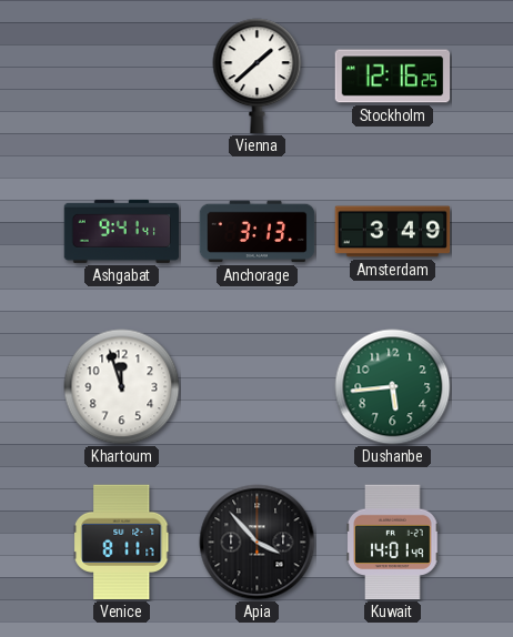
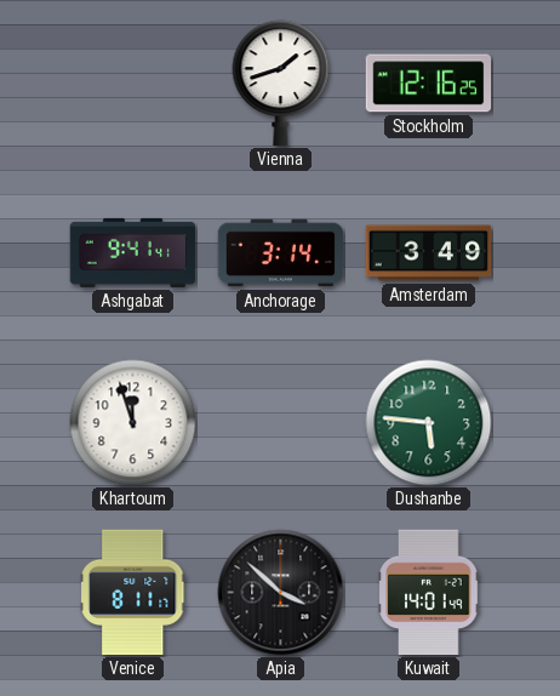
Vienna: 1:38 -> 1:42 (281, 84)
Anchorage: 3:13 -> 3:14 (281, 253)
Dushanbe: 5:44 -> 5:46 (429, 423)
Apia: 3:53 -> 3:52 (281, 593)
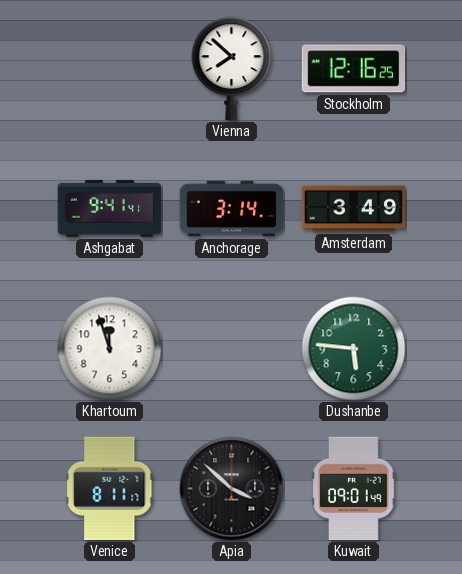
Vienna: 1:42 -> 7:52 (232, 69)
Kuwait: 14:01 -> 09:01 (354, 489)
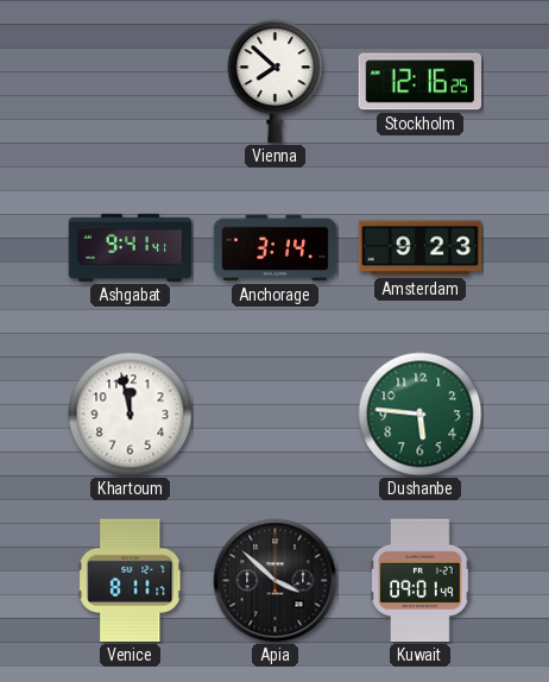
Amsterdam: 3:49 -> 9:23 (421, 248)
Khartoum: 11:57 -> 11:58 (131, 415)
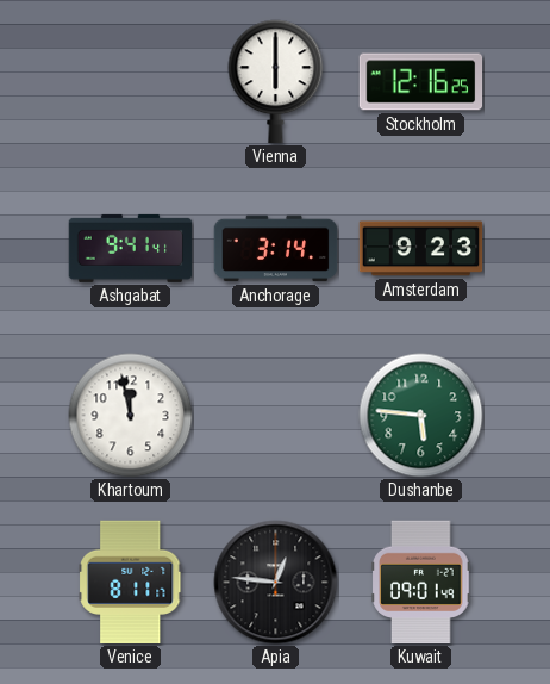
Vienna: 7:52 -> 6:00 (276, 82)
Apia: 3:52 -> 12:46 (276, 583)
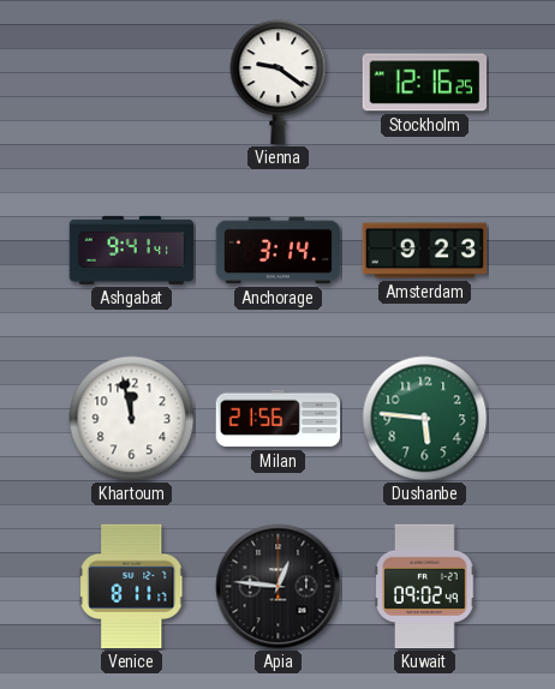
Vienna: 6:00 -> 9:21 (279, 83)
Milan: none -> 21:56 (279, 419)
Kuwait: 09:01 -> 09:02 (425, 587)
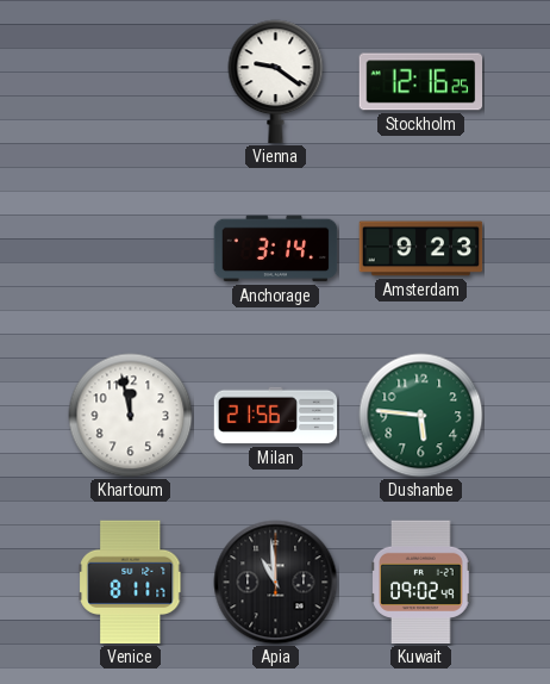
Ashgabat: 9:41 -> none (132, 250)
Apia: 12:46 -> 10:59 (276, 583)
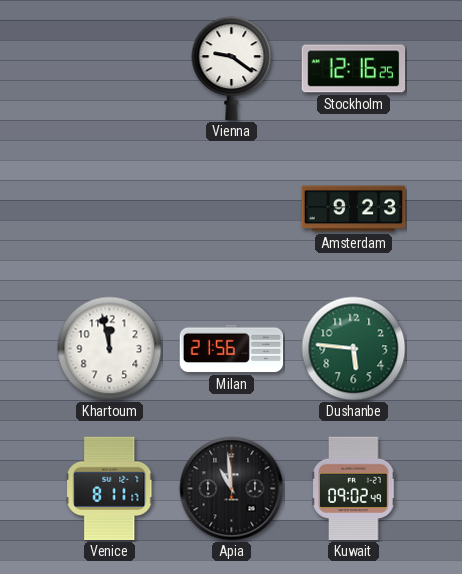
Anchorage: 3:14 -> none (276, 249)
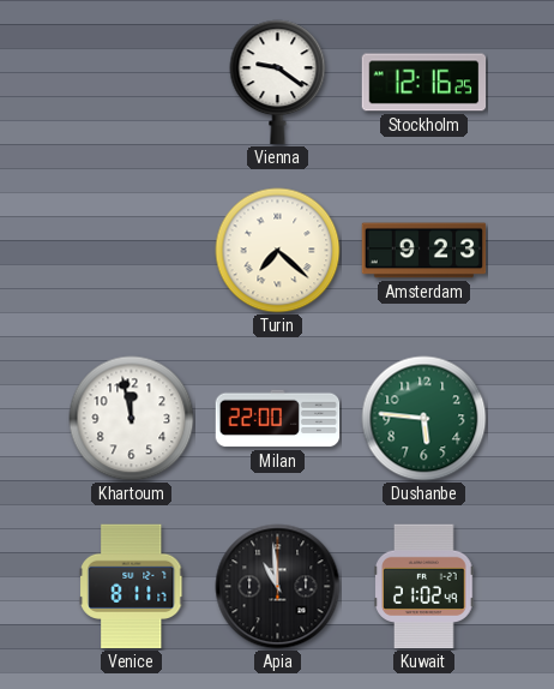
Turin: none -> 7:22 (278, 251)
Milan: 21:56 -> 22:00 (278, 419)
Kuwait: 09:02 -> 21:02 (424, 587)
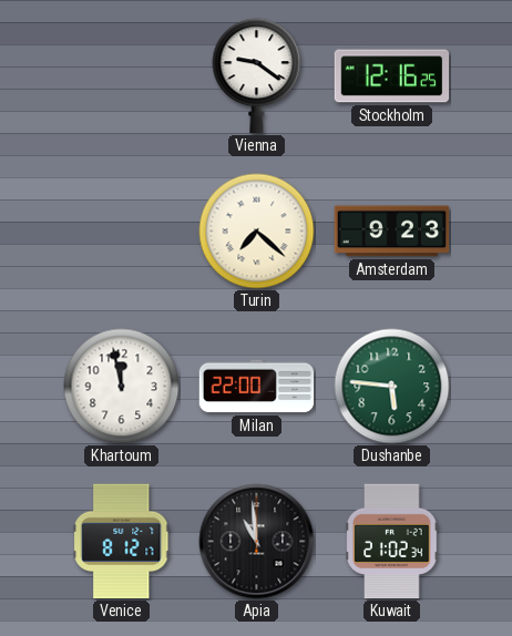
Venice: 8:11 -> 8:12 (122, 542)
Kuwait: 21:02:49 -> 21:02:34 (392, 542)
